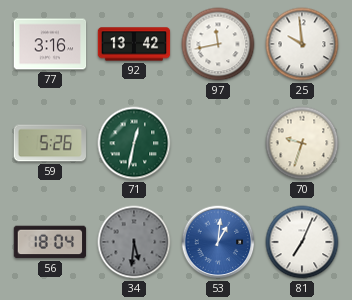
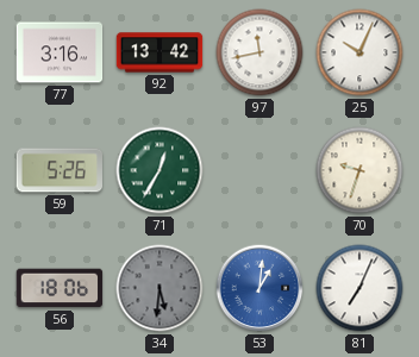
25: 9:59 -> 10:04 (359, 52)
71: 12:32 -> 12:35 (160, 170)
56: 18:04 -> 18:06 (60, 288)
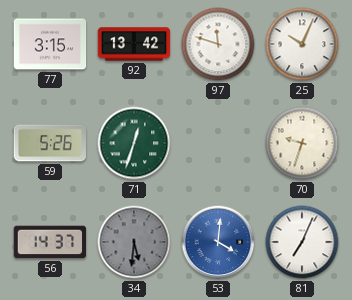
77: 3:16 -> 3:15 (50, 44)
97: 11:43 -> 11:48 (218, 44)
71: 12:35 -> 12:33 (134, 143)
56: 18:06 -> 14:37 (50, 242)
53: 1:01 -> 4:01 (218, 242)
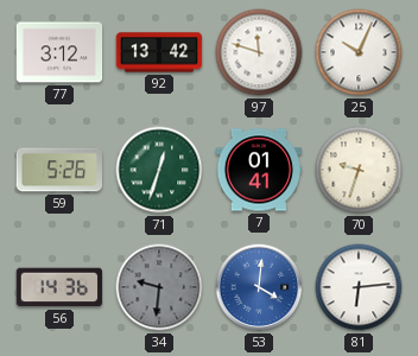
77: 3:15 -> 3:12 (59, 52)
7: none -> 01:41 (259, 170)
56: 14:37 -> 14:36 (59, 287)
34: 5:31 -> 9:31 (159, 287)
81: 7:04 -> 6:14 (359, 287)
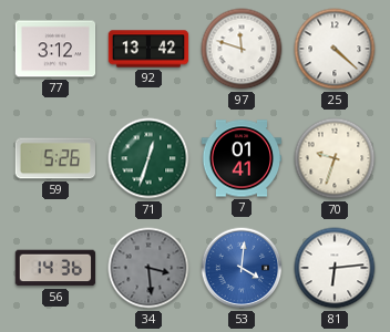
25: 10:04 -> 4:22 (335, 49)
34: 9:31 -> 3:29 (148, 268)
